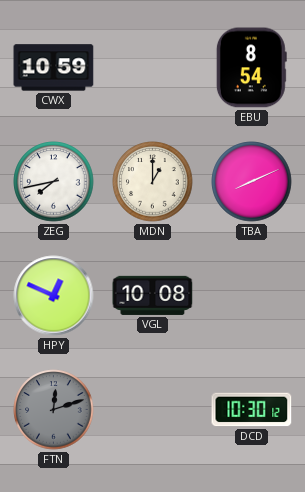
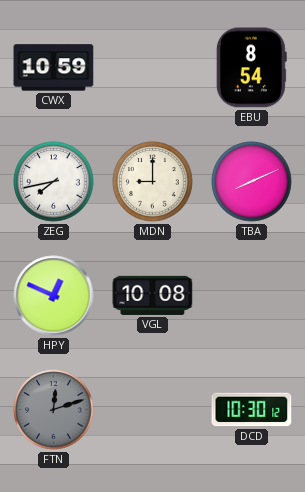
MDN: 1:00 -> 9:00 (153, 182)
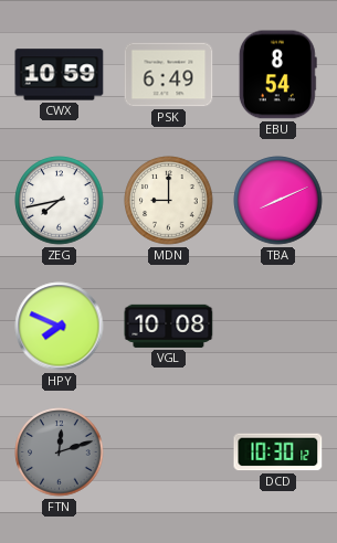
PSK: none -> 6:49 (169, 75)
HPY: 12:49 -> 7:49 (60, 327)
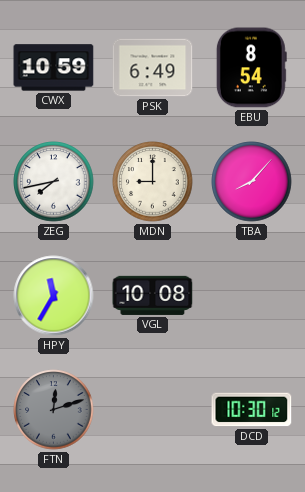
TBA: 8:11 -> 8:07 (252, 182)
HPY: 7:49 -> 11:35 (54, 296)
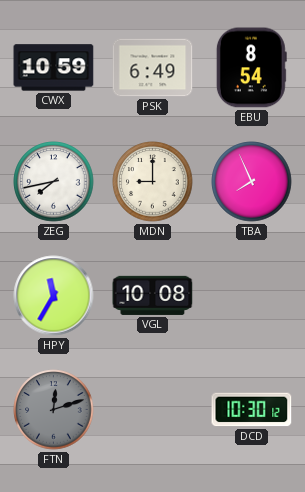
TBA: 8:07 -> 7:56 (252, 182)
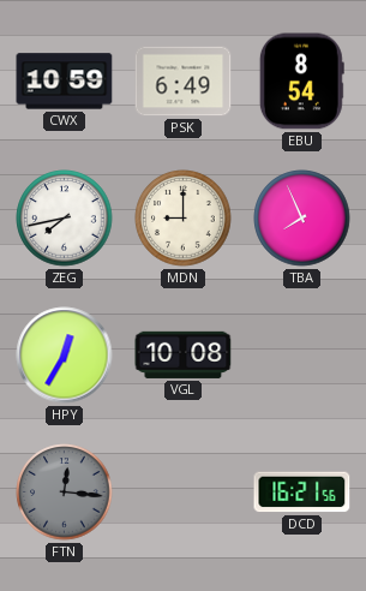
HPY: 11:35 -> 12:35 (65, 356)
FTN: 12:12 -> 12:16 (65, 492)
DCD: 10:30 -> 16:21 (302, 492)
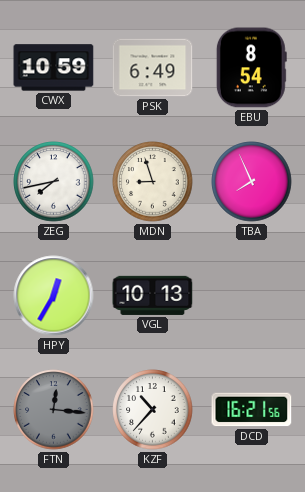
MDN: 9:00 -> 8:57 (153, 182)
VGL: 10:08 -> 10:13 (153, 295)
KZF: none -> 10:37 (153, 410)
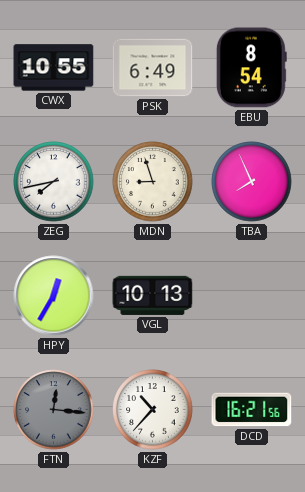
CWX: 10:59 -> 10:55 (54, 68)
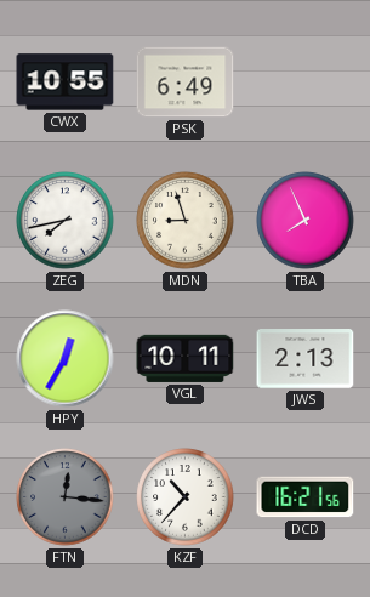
EBU: 8:54 -> none (251, 68)
VGL: 10:13 -> 10:11 (186, 358)
JWS: none -> 2:13 (306, 359)
